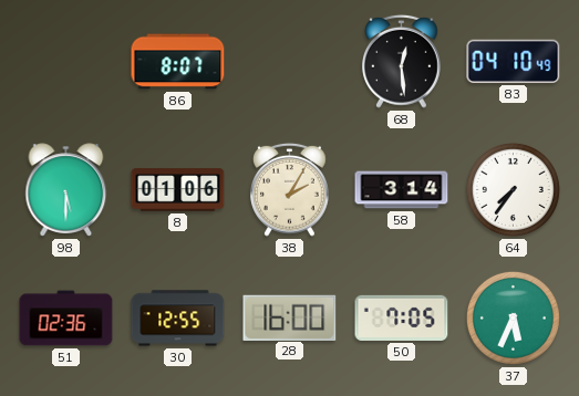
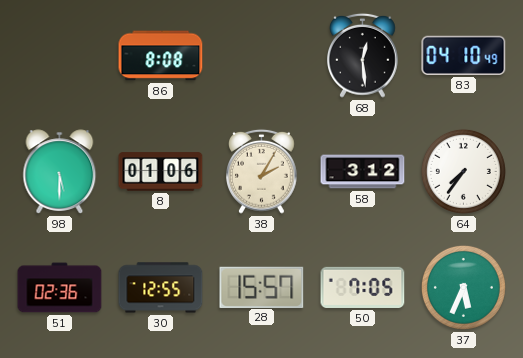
86: 8:07 -> 8:08 (161, 56)
58: 3:14 -> 3:12 (363, 172)
28: 16:00 -> 15:57 (262, 287)
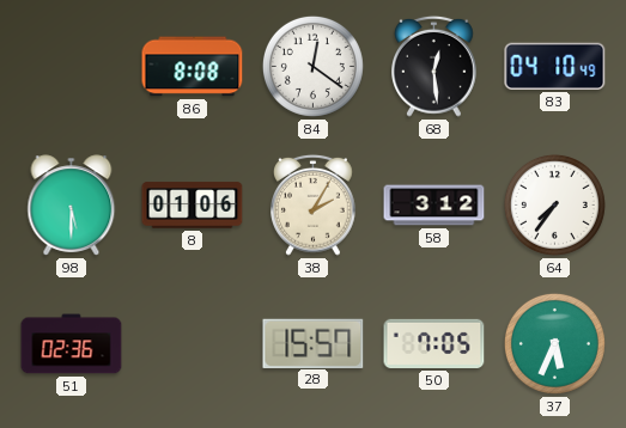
84: none -> 12:21 (312, 66)
30: 12:55 -> none (161, 288)
